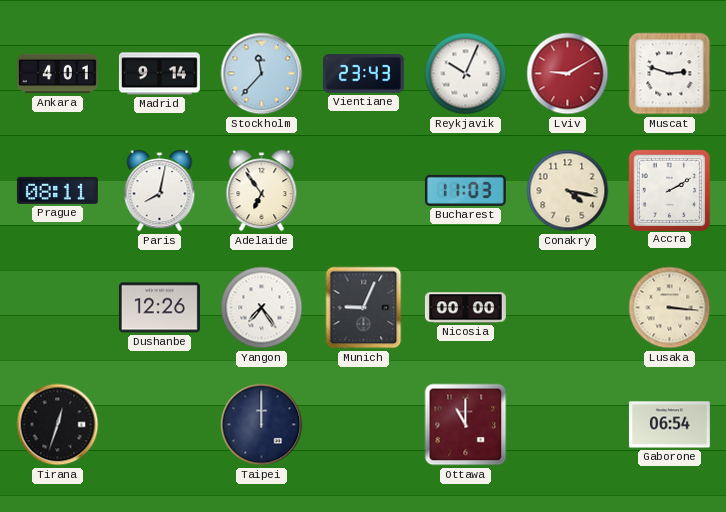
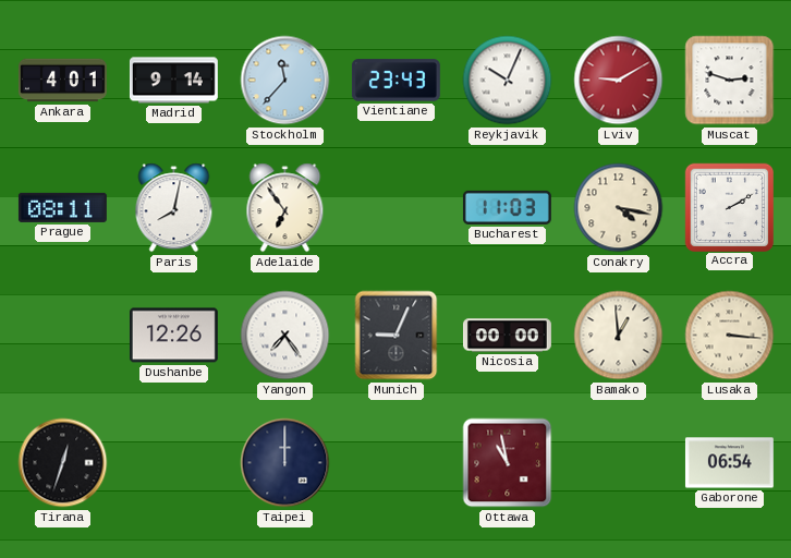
Bamako: none -> 12:59 (619, 336)
Ottawa: 11:00 -> 10:58 (508, 463)
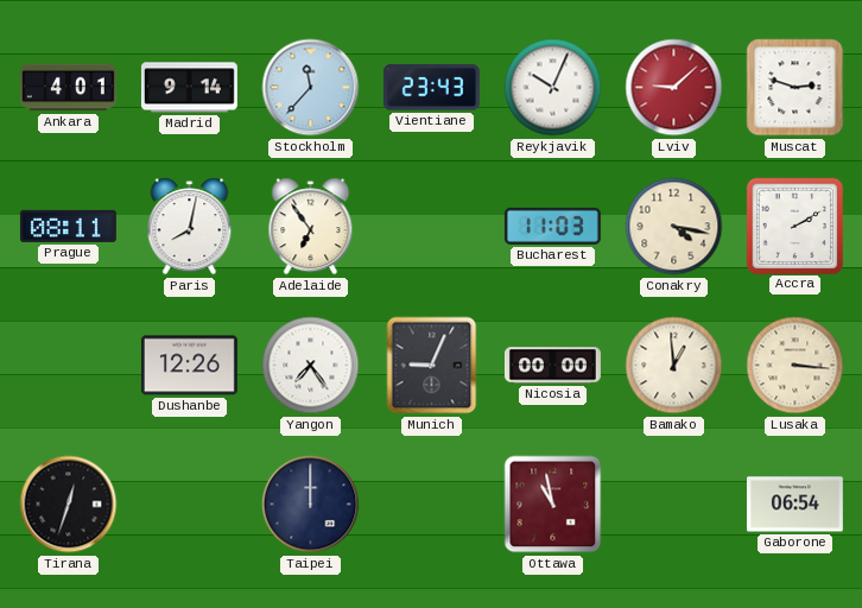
Lviv: 9:10 -> 9:08 (674, 88)
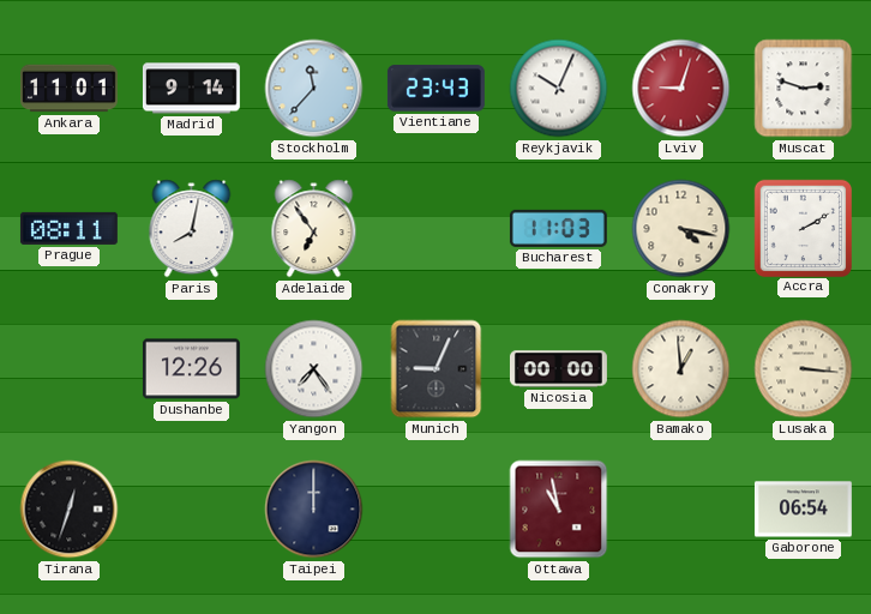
Ankara: 4:01 -> 11:01 (68, 89)
Lviv: 9:08 -> 9:03 (681, 89)
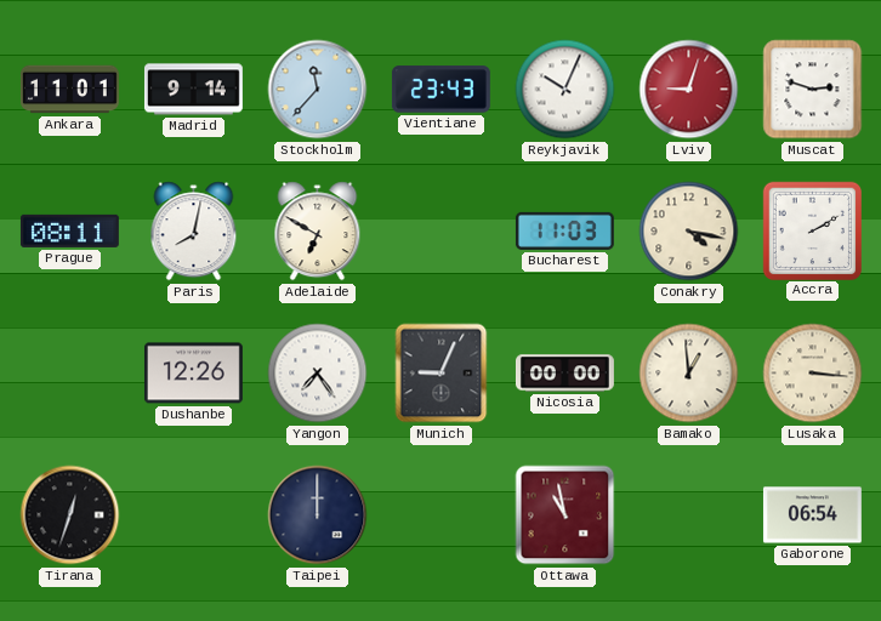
Adelaide: 6:54 -> 6:50 (318, 232)
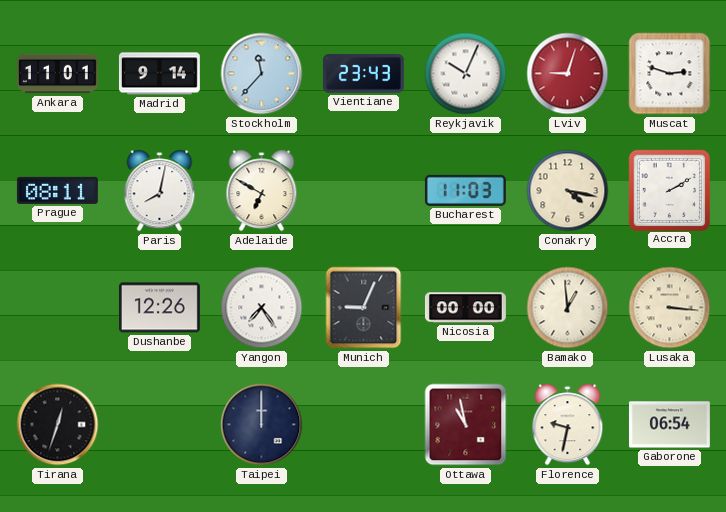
Florence: none -> 9:32 (568, 425)
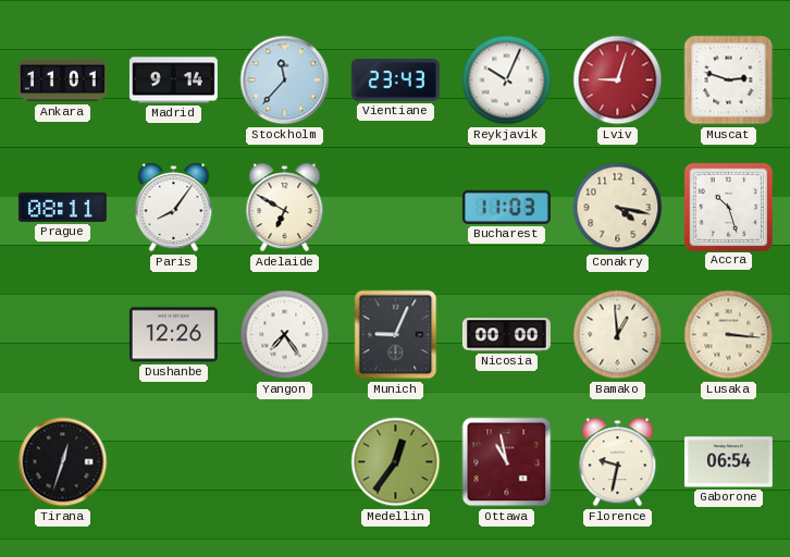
Paris: 8:02 -> 8:06 (174, 208)
Accra: 2:10 -> 10:27 (728, 207)
Taipei: 12:00 -> none (262, 425)
Medellin: none -> 12:36 (396, 462)
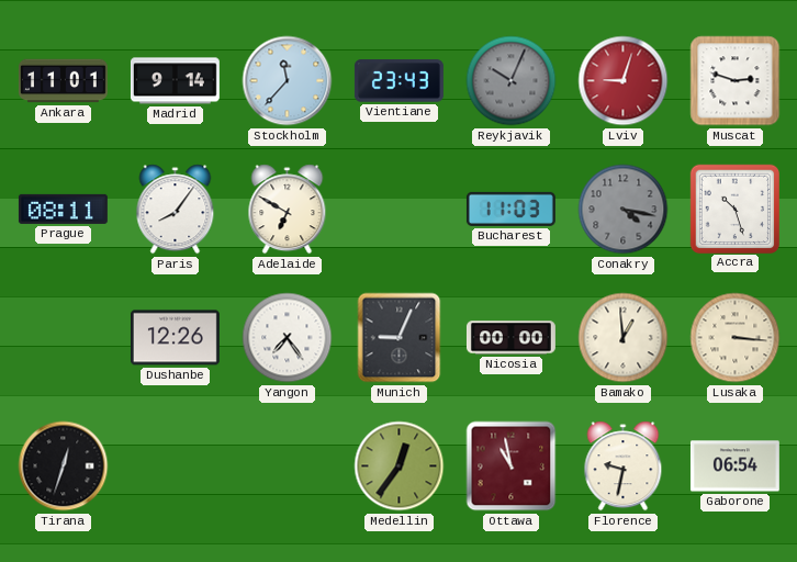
Reykjavik dial: white -> grey (512, 81)
Conakry dial: cream -> grey (624, 210)
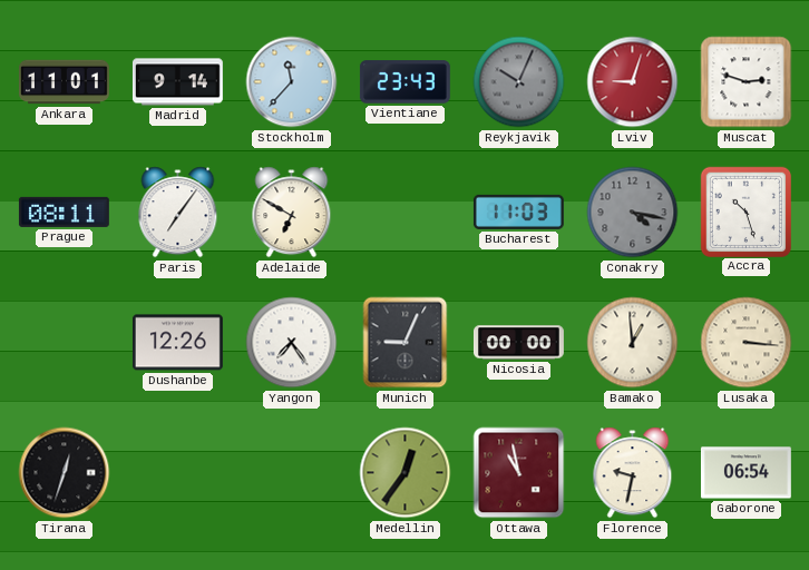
Paris: 8:06 -> 7:06 (178, 213)
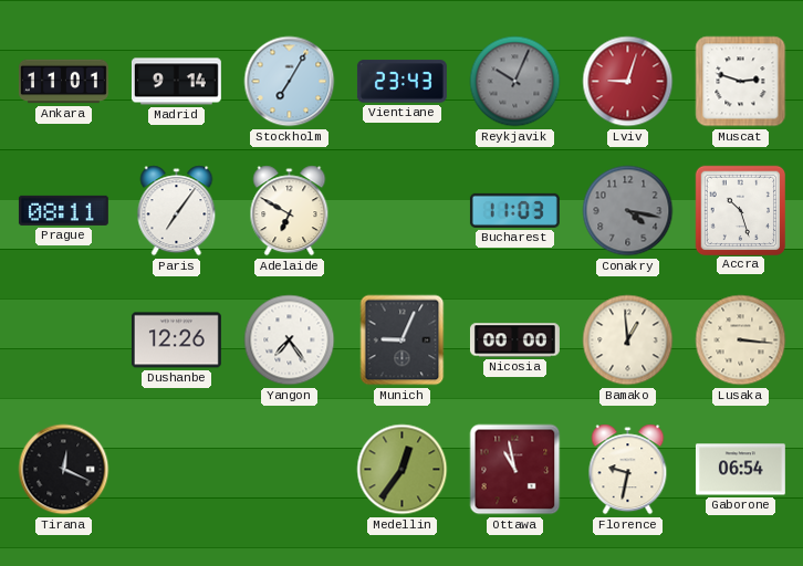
Stockholm: 11:37 -> 7:05 (290, 82)
Tirana: 12:33 -> 12:19 (64, 470)
